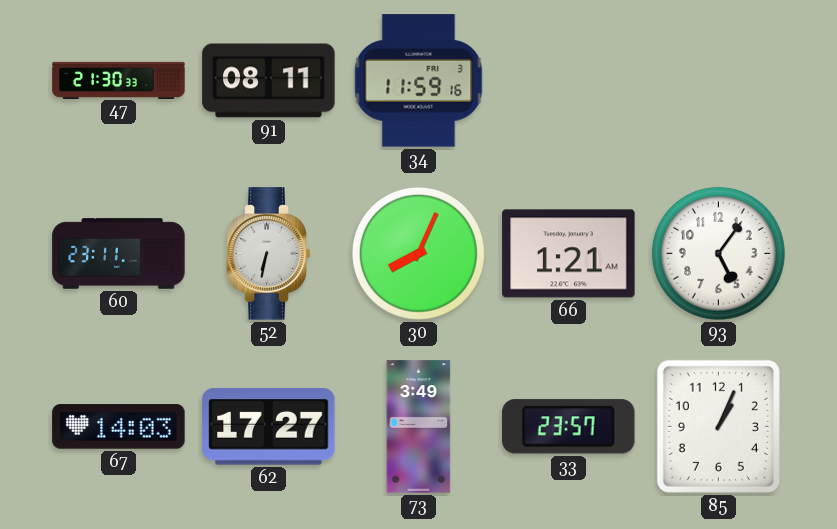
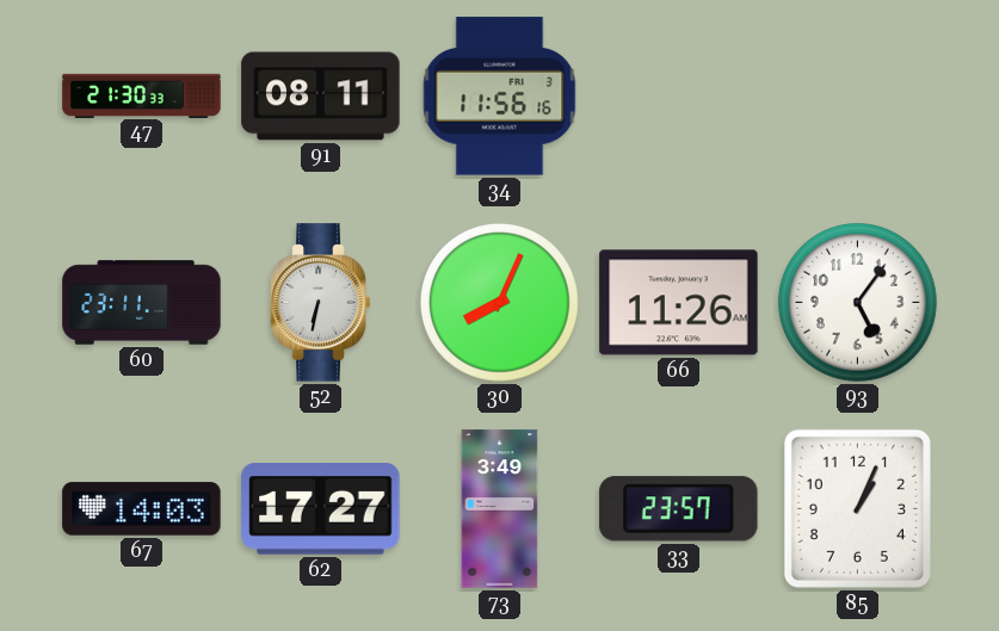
34: 11:59 -> 11:56 (500, 97)
66: 1:21 -> 11:26 (679, 303)
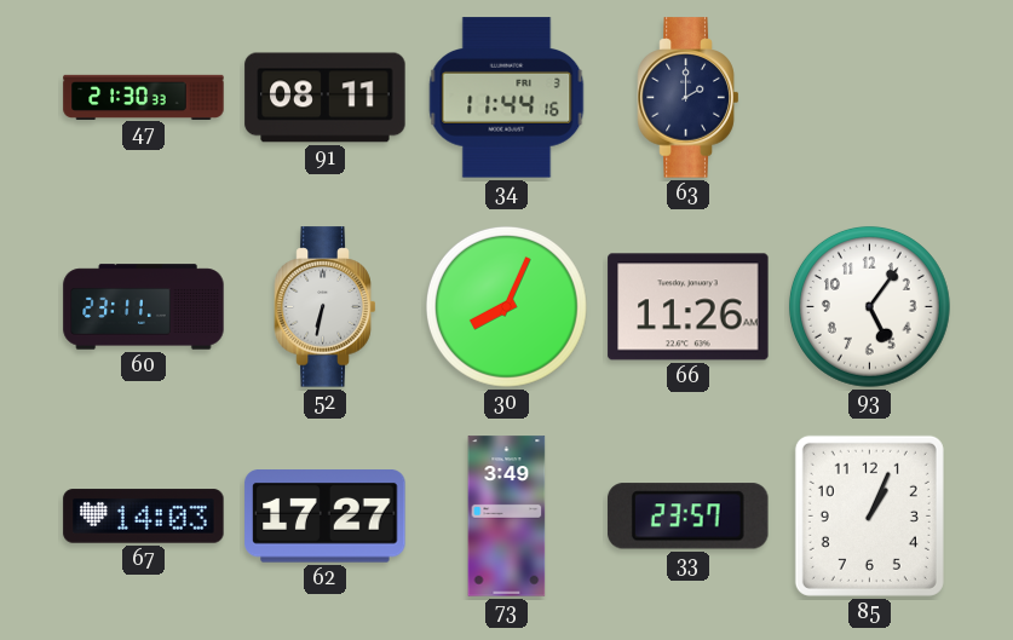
34: 11:56 -> 11:44 (507, 98)
63: none -> 2:00 (689, 98)
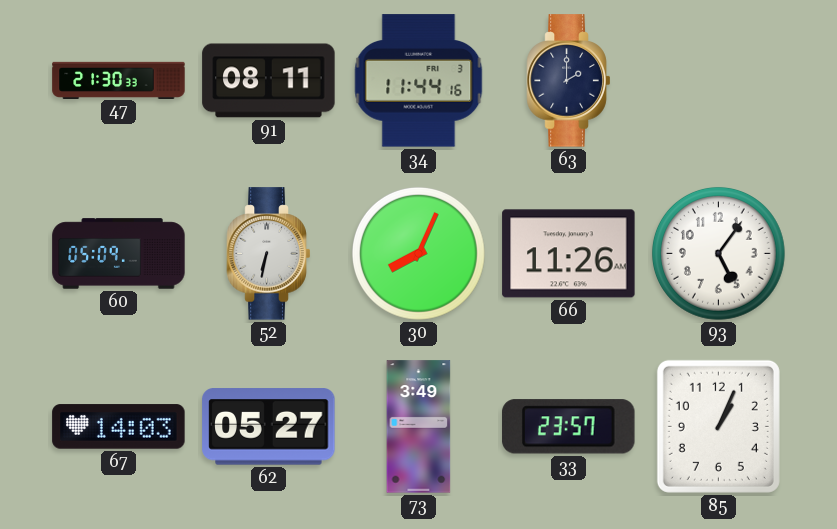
60: 23:11 -> 05:09 (119, 254)
62: 17:27 -> 05:27 (269, 427)
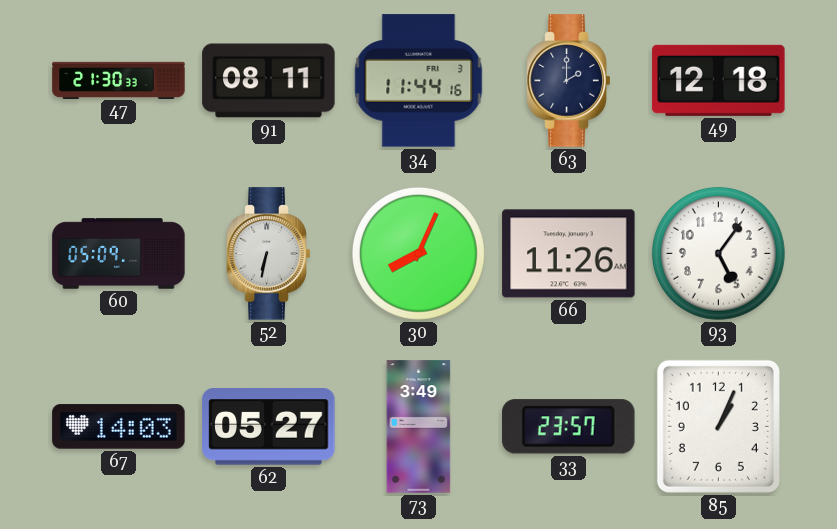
49: none -> 12:18 (719, 80)
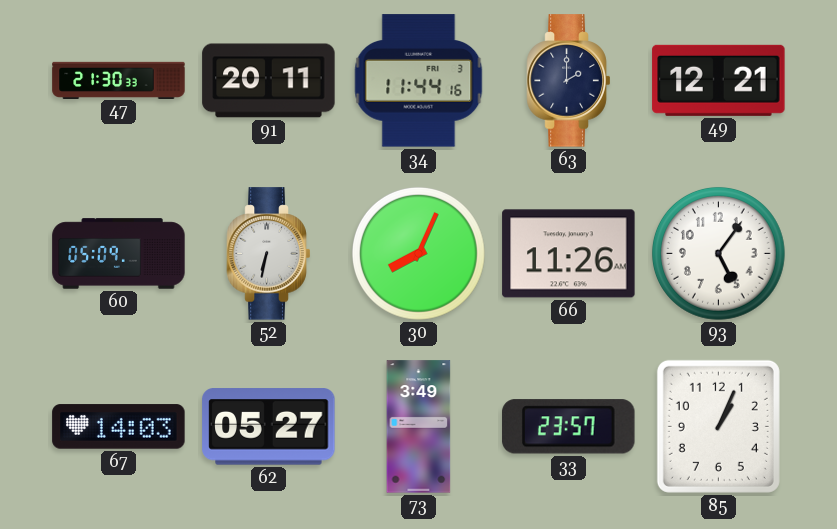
91: 08:11 -> 20:11 (269, 81)
49: 12:18 -> 12:21 (719, 80)
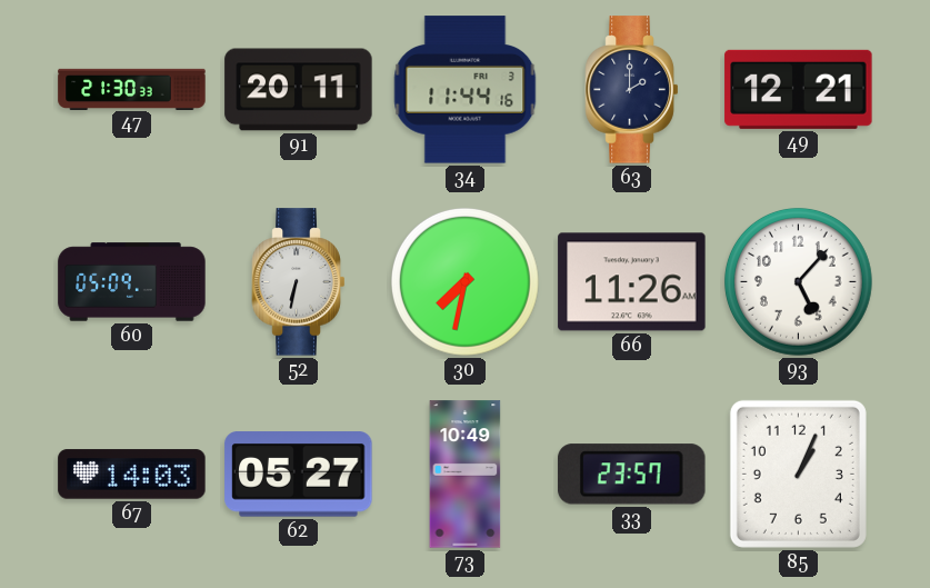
30: 8:04 -> 7:32 (464, 281)
93: 5:06 -> 5:07 (798, 281)
73: 3:49 -> 10:49 (466, 475)
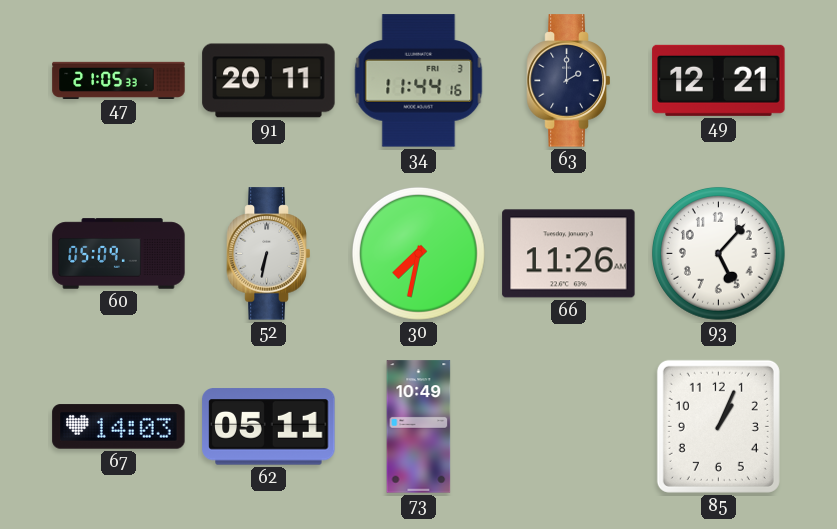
47: 21:30 -> 21:05 (119, 80)
62: 05:27 -> 05:11 (269, 427)
33: 23:57 -> none (632, 475)
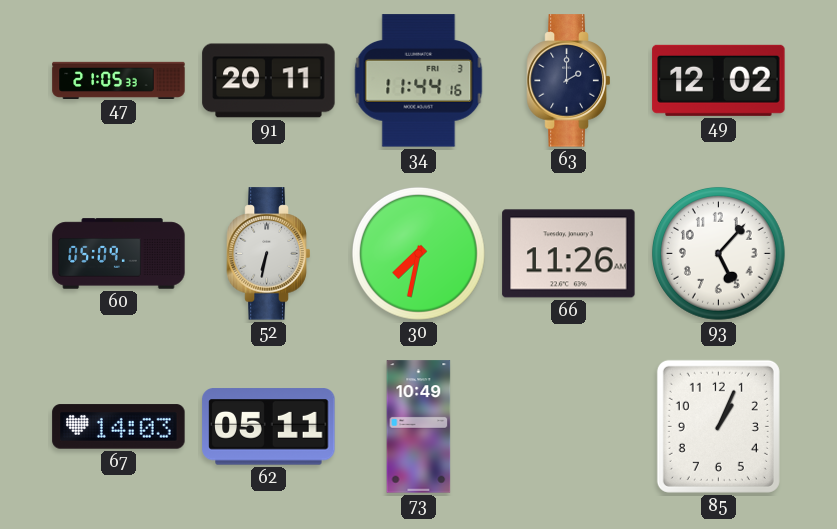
49: 12:21 -> 12:02 (719, 80)
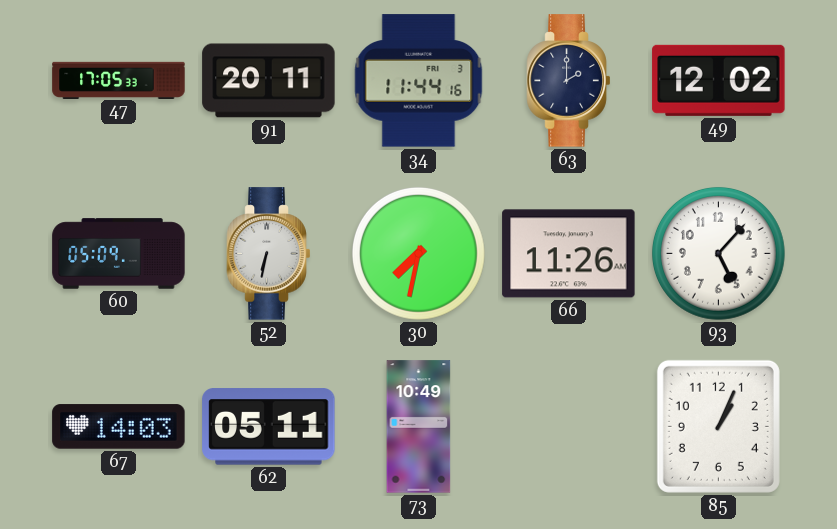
47: 21:05 -> 17:05 (119, 80)
